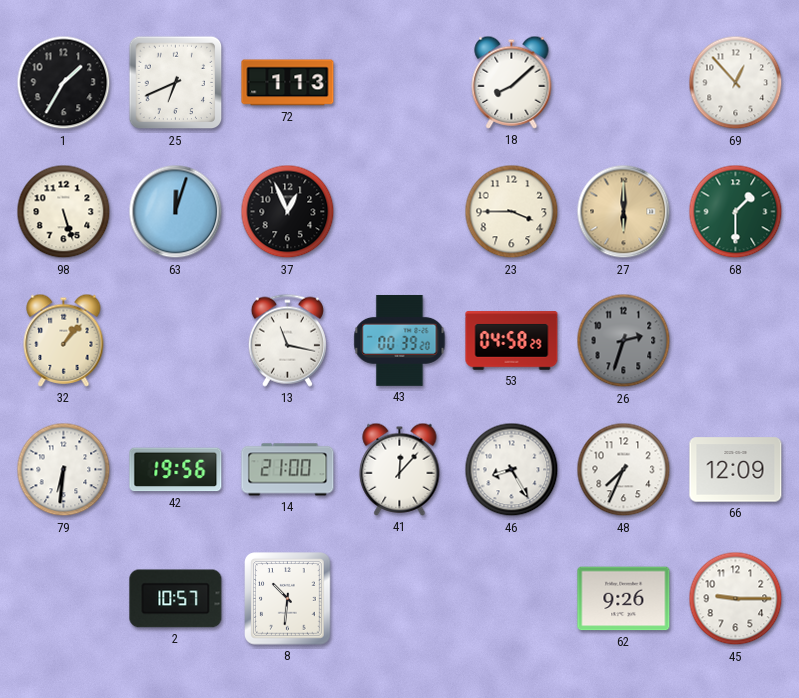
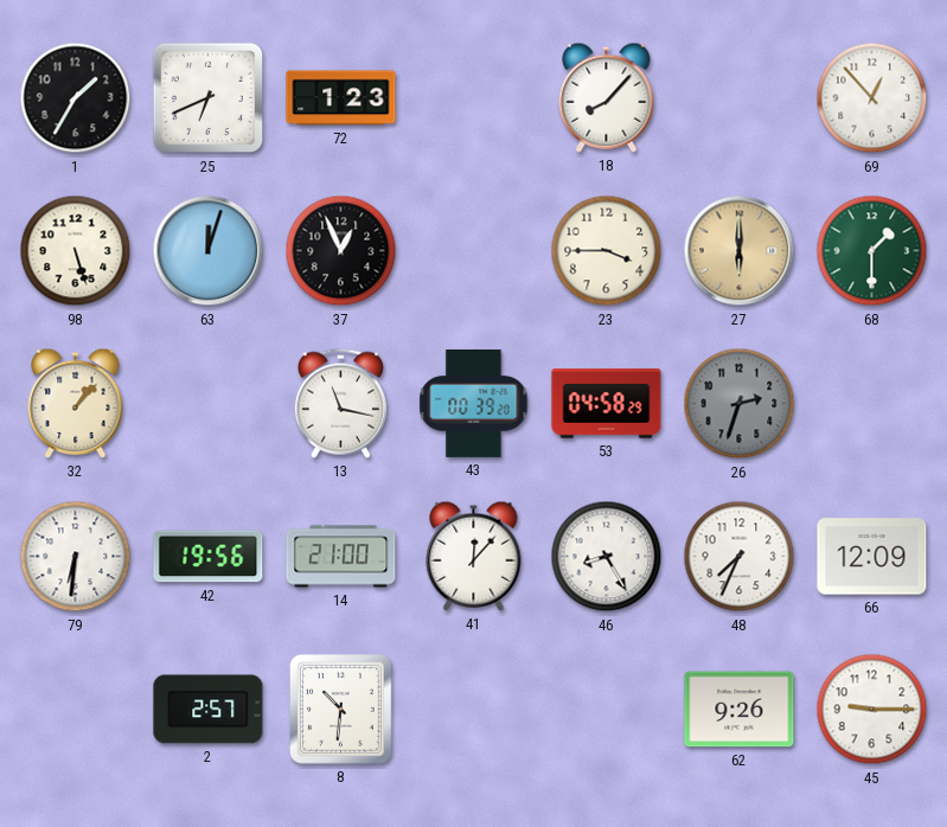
72: 1:13 -> 1:23 (341, 98)
18: 8:08 -> 8:07 (607, 97)
2: 10:57 -> 2:57 (209, 710)
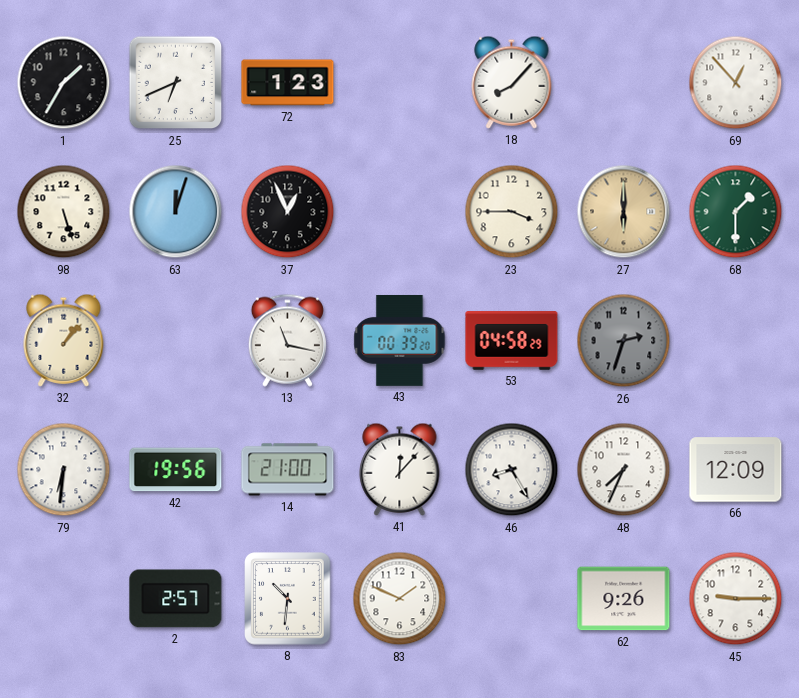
83: none -> 1:49 (400, 599)
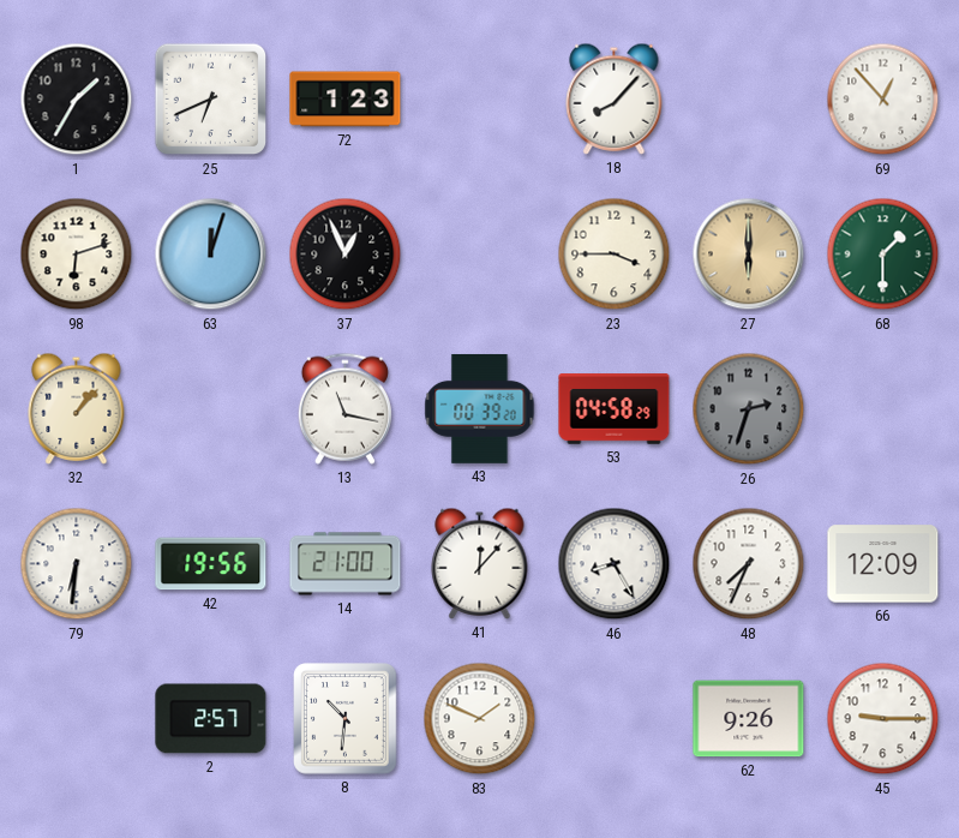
98: 5:27 -> 6:12 (77, 255)
